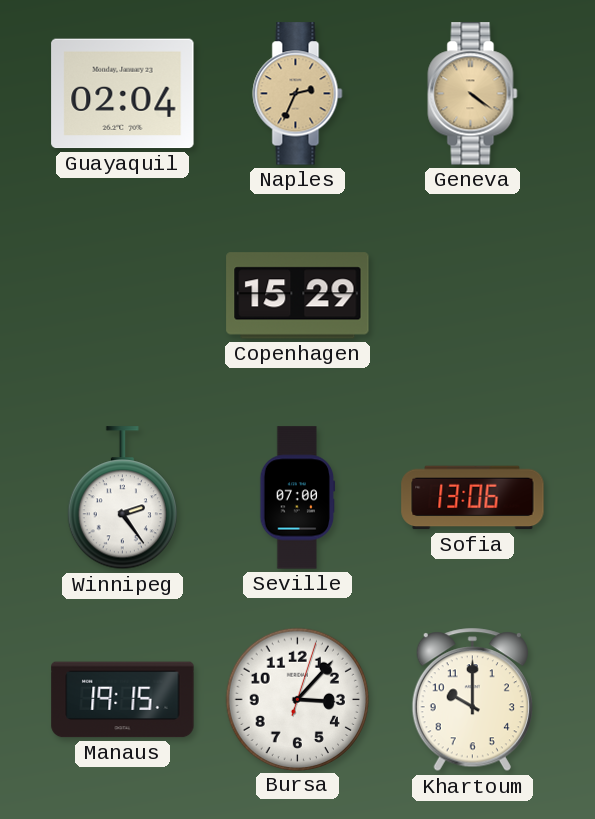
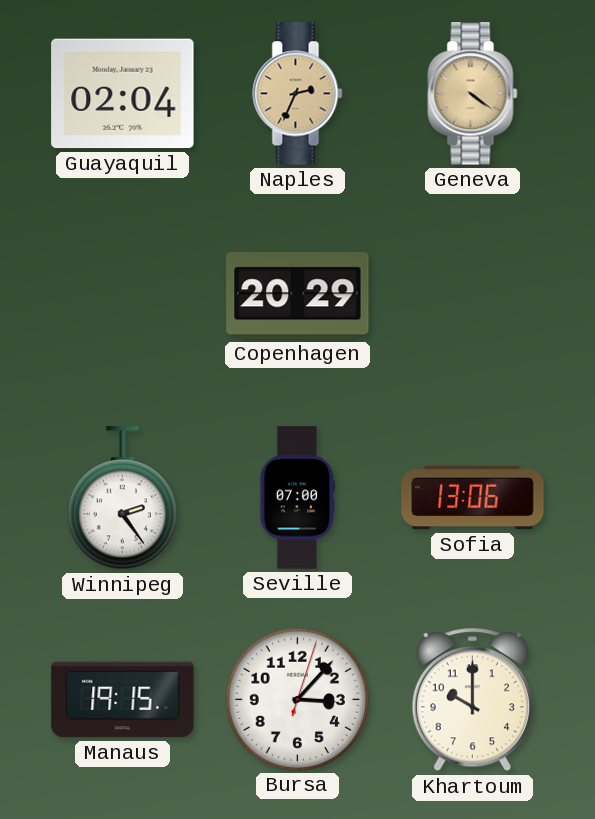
Copenhagen: 15:29 -> 20:29 (298, 296)
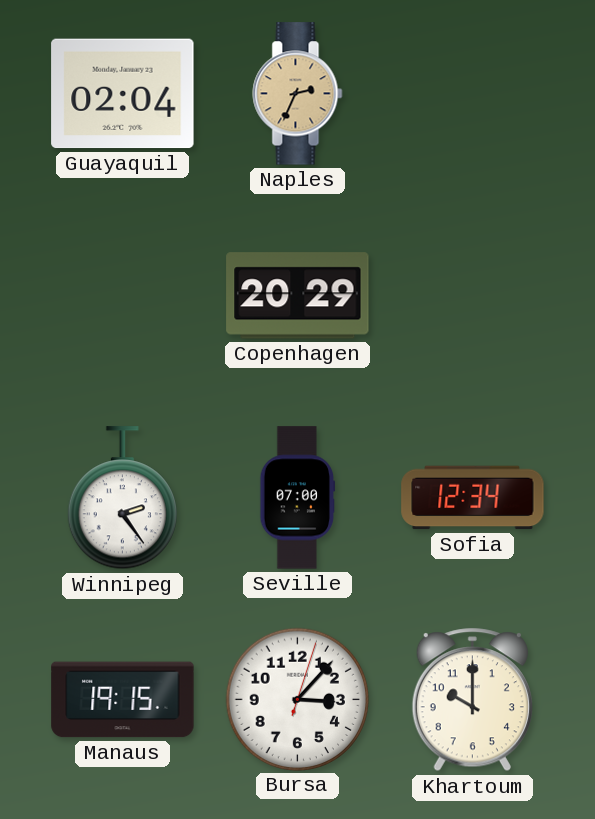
Geneva: 4:21 -> none (473, 94)
Sofia: 13:06 -> 12:34 (473, 498)
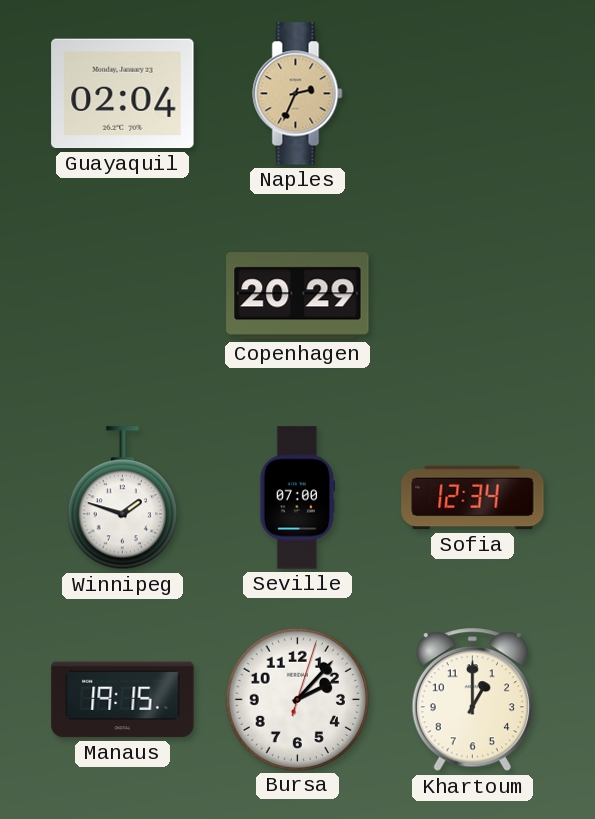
Winnipeg: 2:24 -> 1:48 (122, 498)
Bursa: 3:07 -> 2:07 (297, 699)
Khartoum: 10:00 -> 1:00 (472, 700)
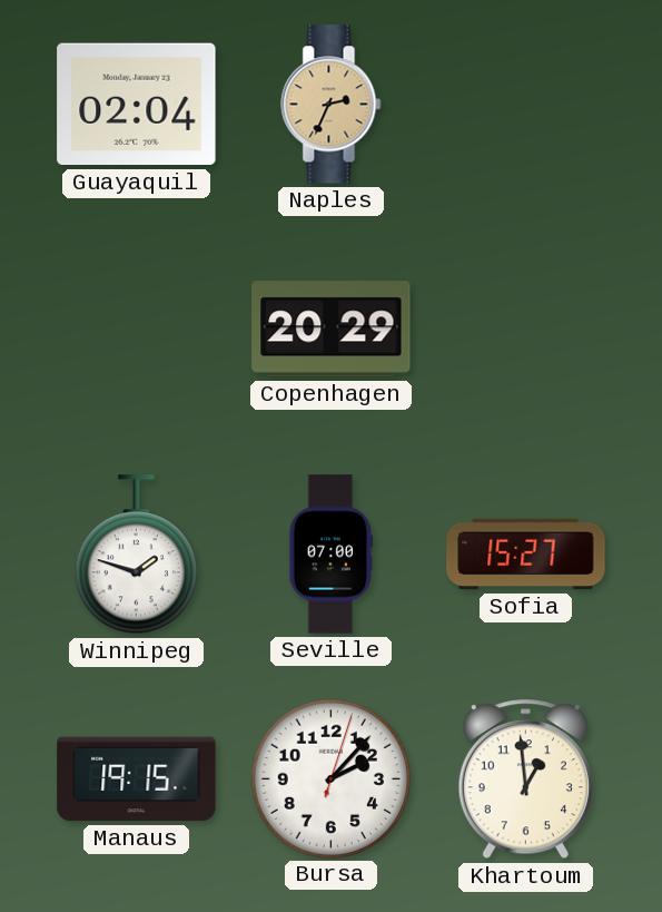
Sofia: 12:34 -> 15:27 (526, 555)
Khartoum: 1:00 -> 12:59 (525, 779)
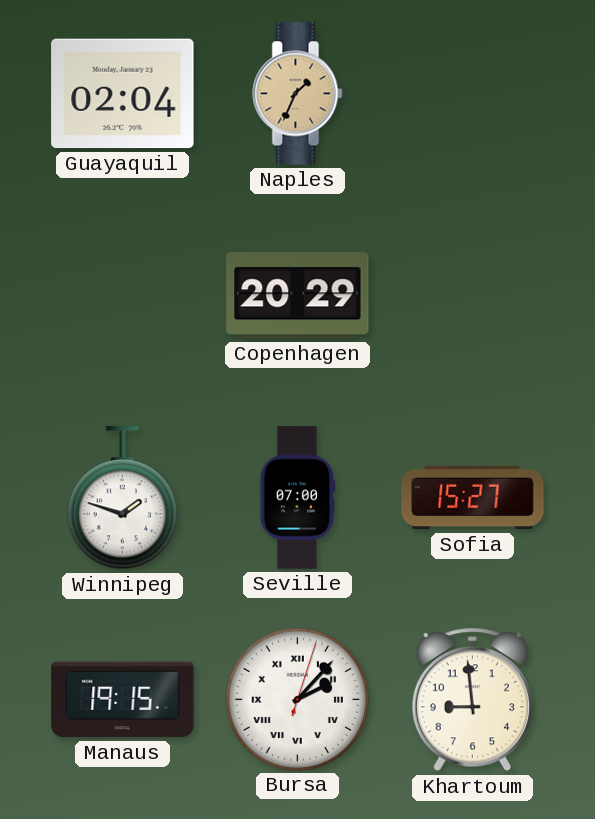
Naples: 2:34 -> 1:34 (298, 94)
Bursa numerals: Arabic -> Roman (297, 699)
Khartoum: 12:59 -> 8:59 (472, 700)
